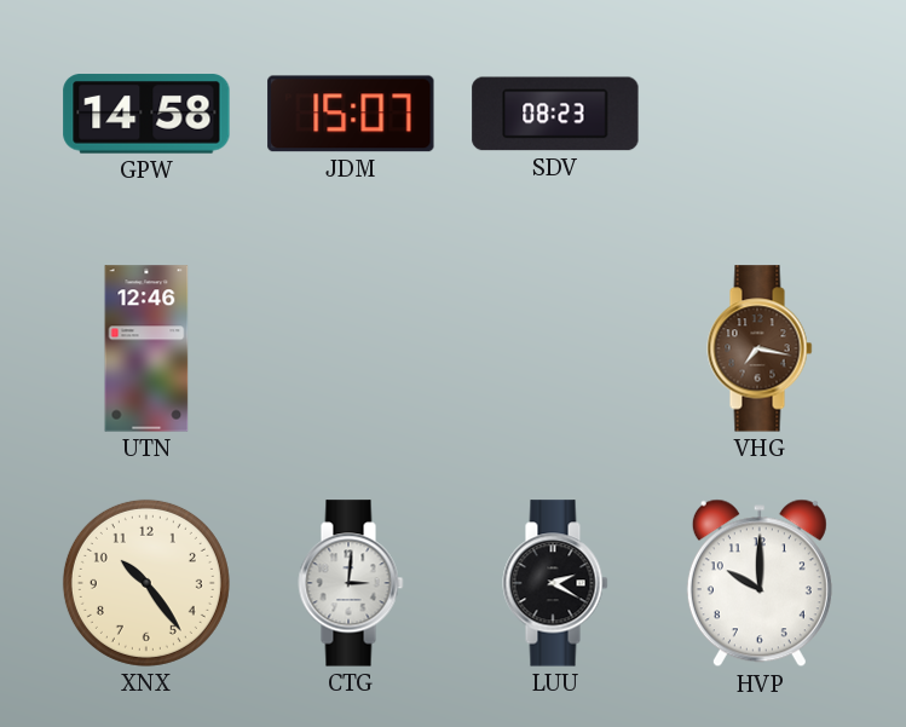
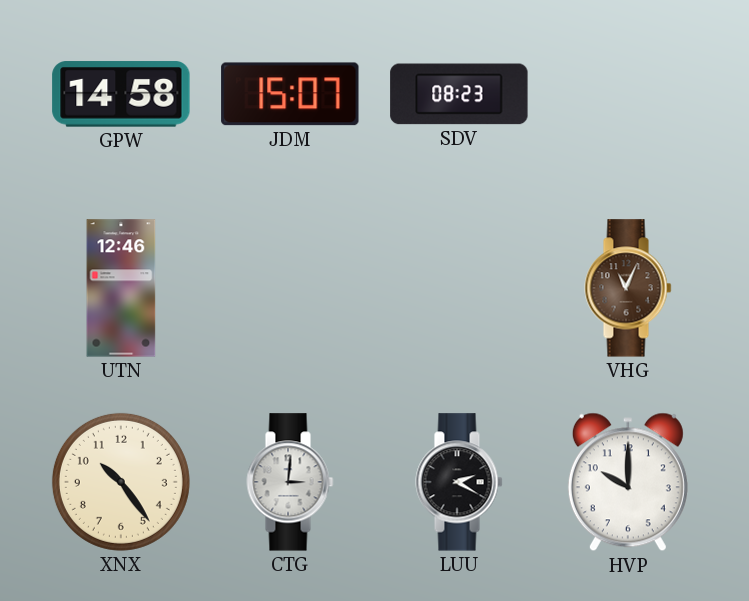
VHG: 7:17 -> 11:04 (628, 288)
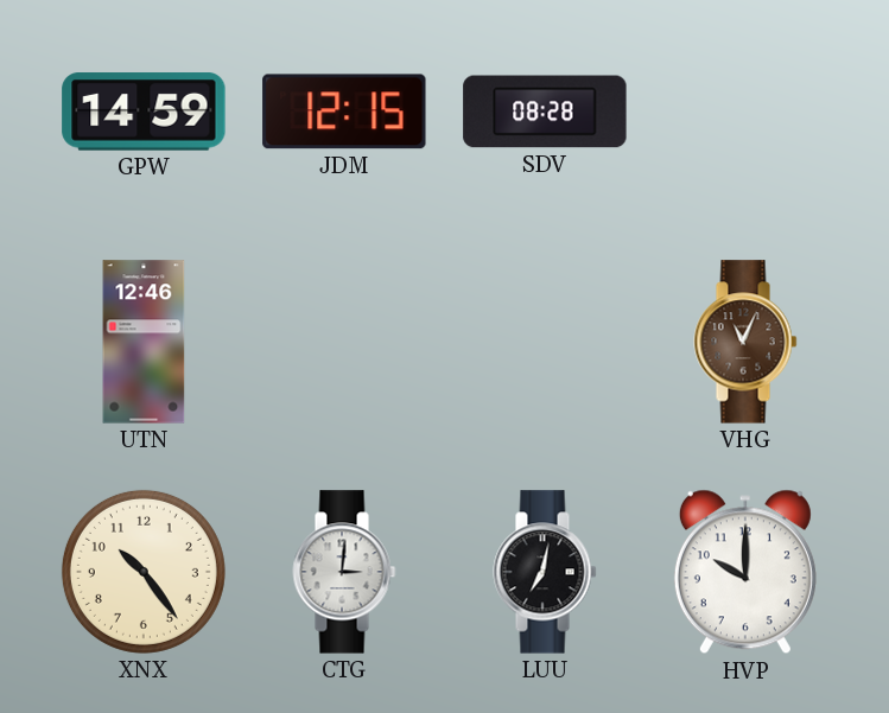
GPW: 14:58 -> 14:59 (144, 112)
JDM: 15:07 -> 12:15 (344, 112)
SDV: 08:23 -> 08:28 (545, 112)
LUU: 2:20 -> 7:02 (545, 572)
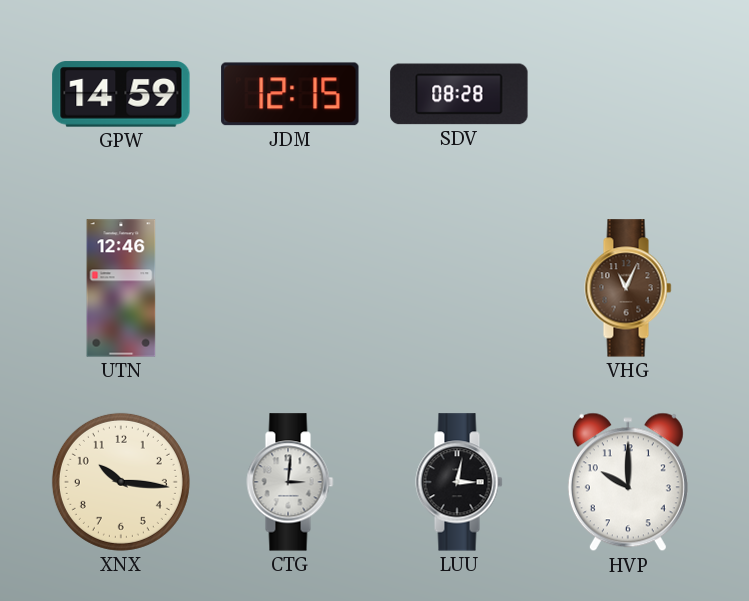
XNX: 10:24 -> 10:16 (121, 482)
LUU: 7:02 -> 3:02 (459, 482)
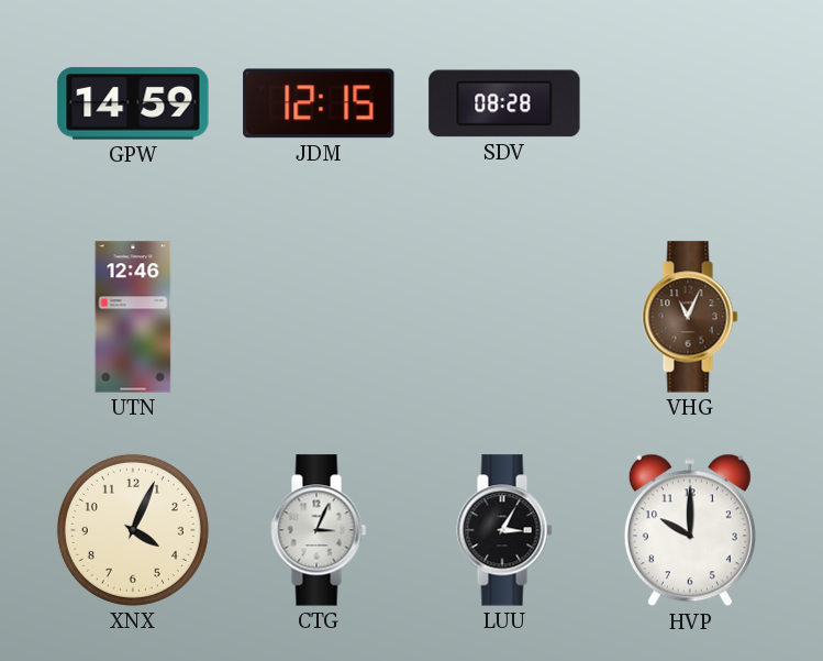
XNX: 10:16 -> 4:04 (133, 530)
CTG: 3:01 -> 3:04 (319, 530)
LUU: 3:02 -> 3:05 (504, 530)
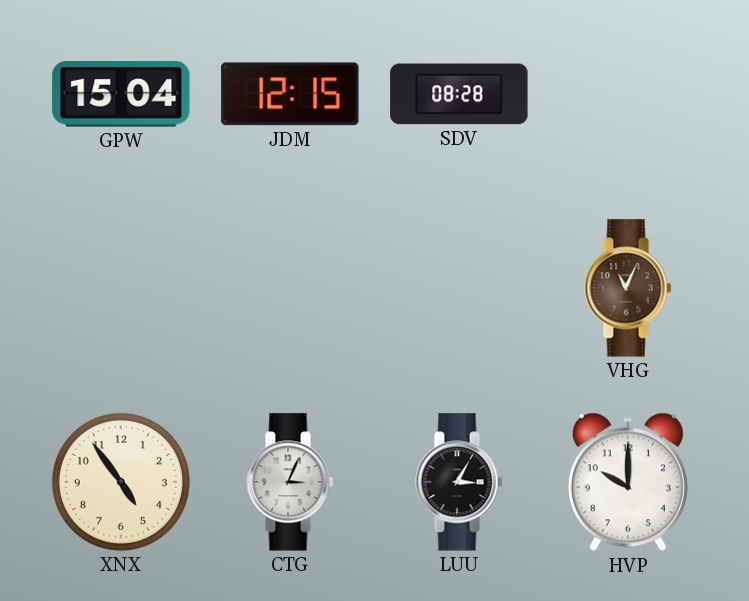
GPW: 14:59 -> 15:04 (121, 94)
UTN: 12:46 -> none (133, 317)
XNX: 4:04 -> 4:54 (121, 482)
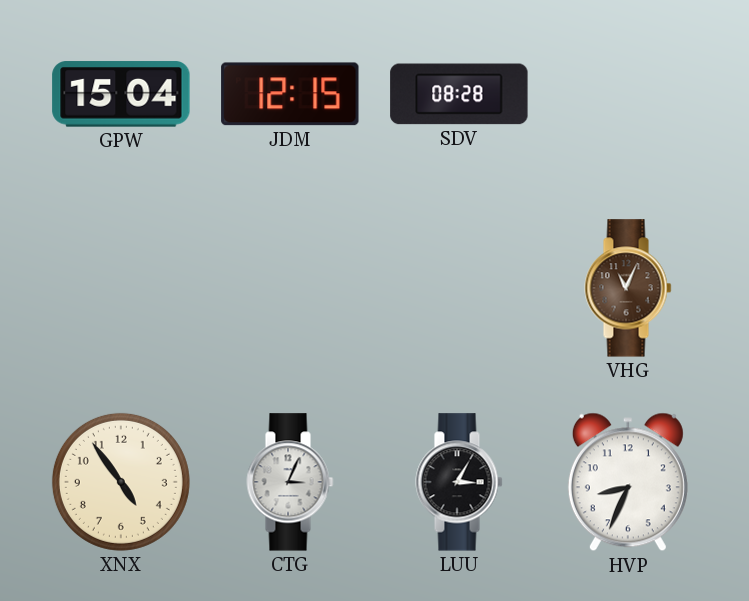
HVP: 10:00 -> 8:34 (628, 482)
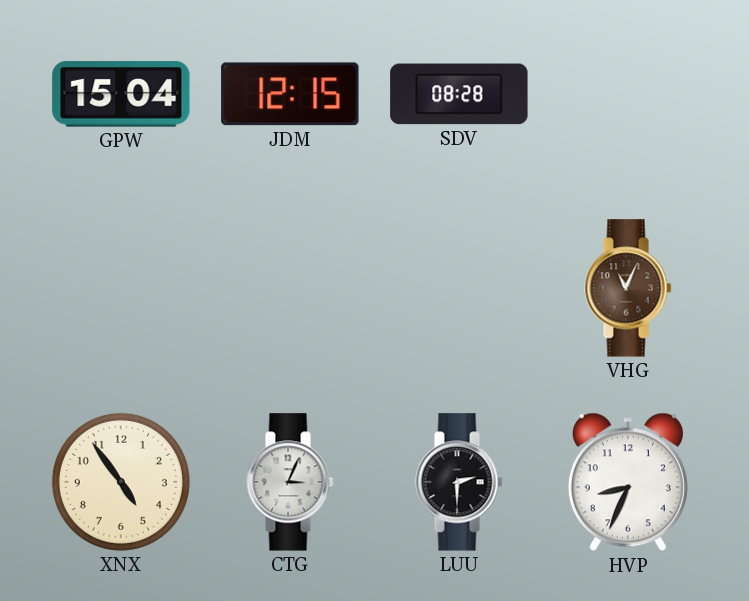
LUU: 3:05 -> 2:30 (459, 482)
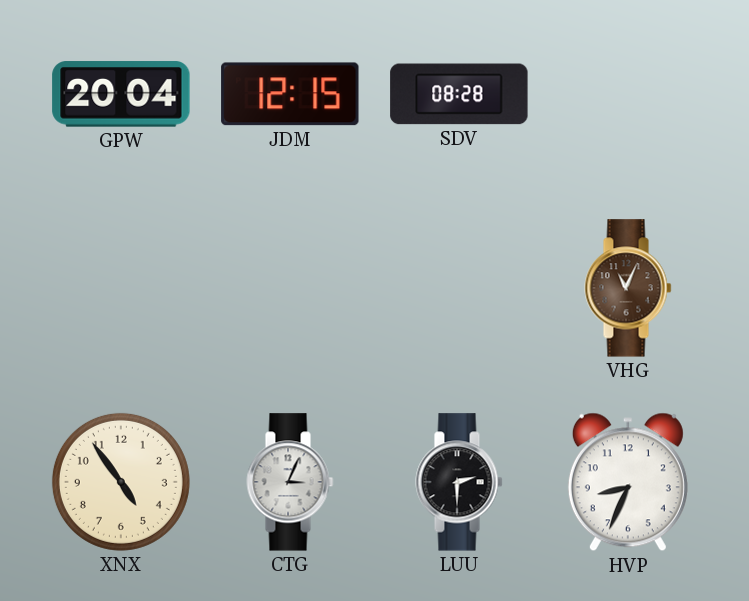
GPW: 15:04 -> 20:04 (121, 94)
